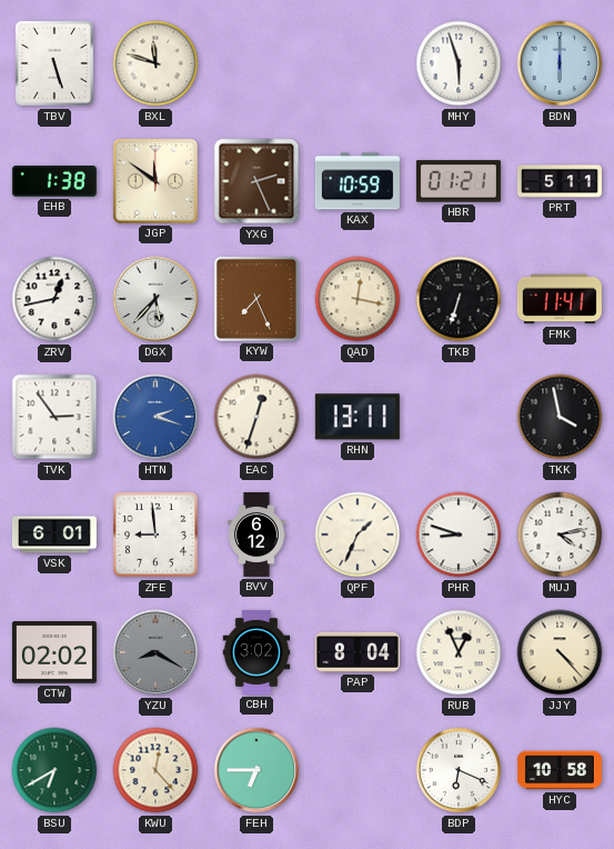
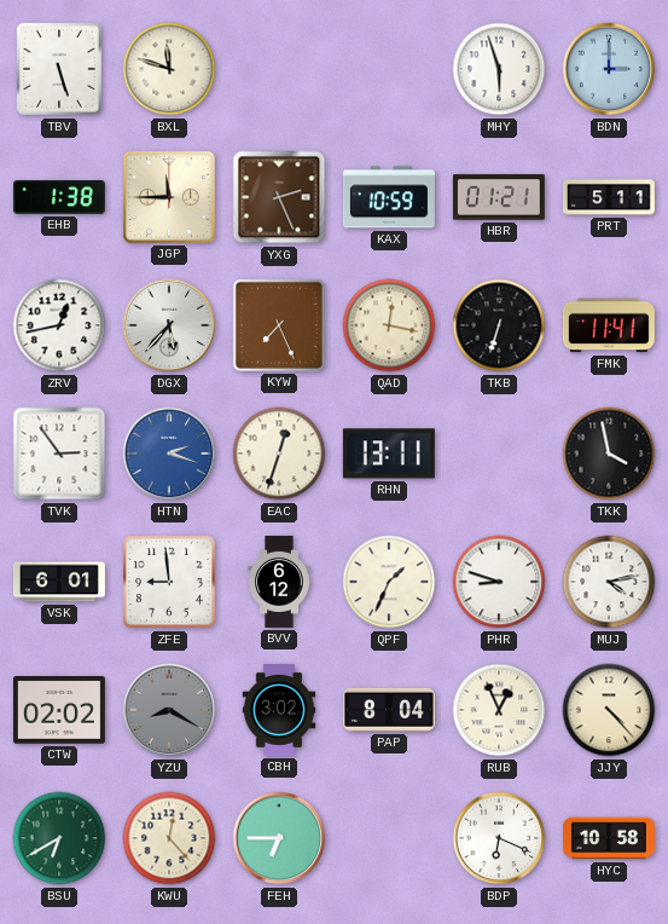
BDN: 6:00 -> 3:00 (609, 69)
JGP: 11:51 -> 11:45 (169, 197)
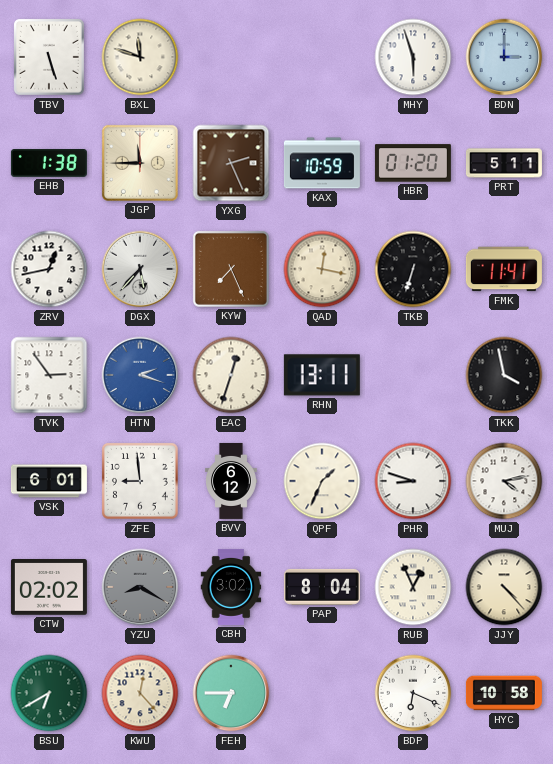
HBR: 01:21 -> 01:20 (413, 163)
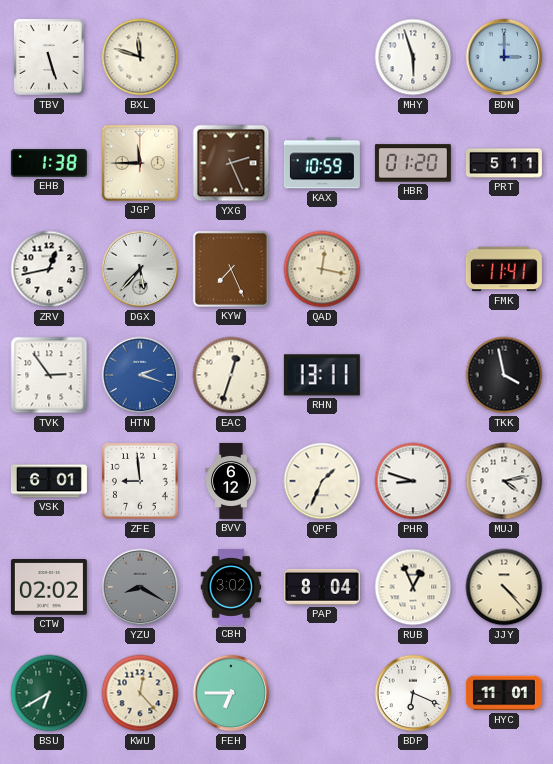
TKB: 6:33 -> none (413, 269)
HYC: 10:58 -> 11:01 (504, 693)
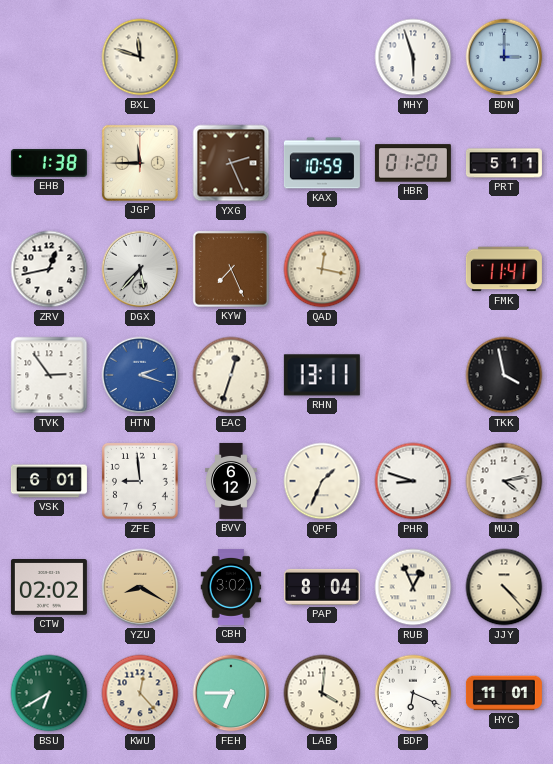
TBV: 5:27 -> none (49, 57)
YZU dial: grey -> champagne (140, 587)
LAB: none -> 4:01 (322, 693)
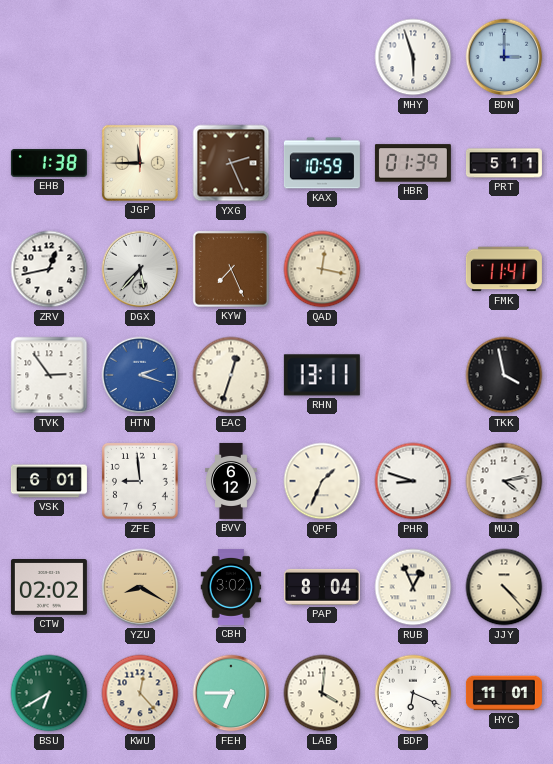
BXL: 11:48 -> none (140, 57)
HBR: 01:20 -> 01:39 (413, 163)
